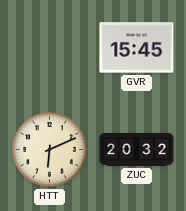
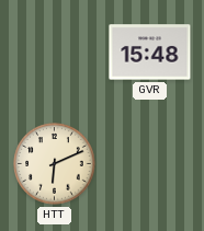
GVR: 15:45 -> 15:48 (150, 53)
ZUC: 20:32 -> none (137, 150)
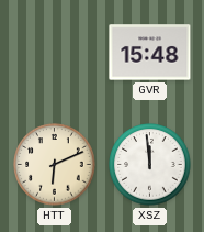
XSZ: none -> 11:59 (150, 165)
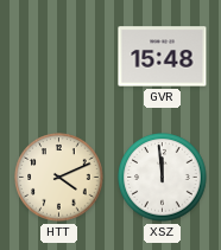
HTT: 6:11 -> 4:11 (59, 178)
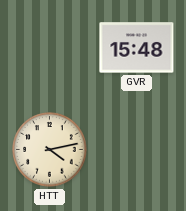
HTT: 4:11 -> 4:13 (50, 150)
XSZ: 11:59 -> none (163, 178)
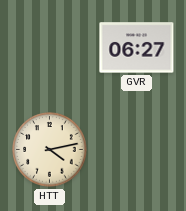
GVR: 15:48 -> 06:27 (137, 48)
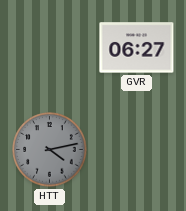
HTT dial: cream -> grey (50, 150)
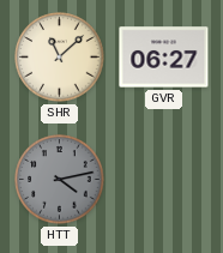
SHR: none -> 11:08 (60, 58)
